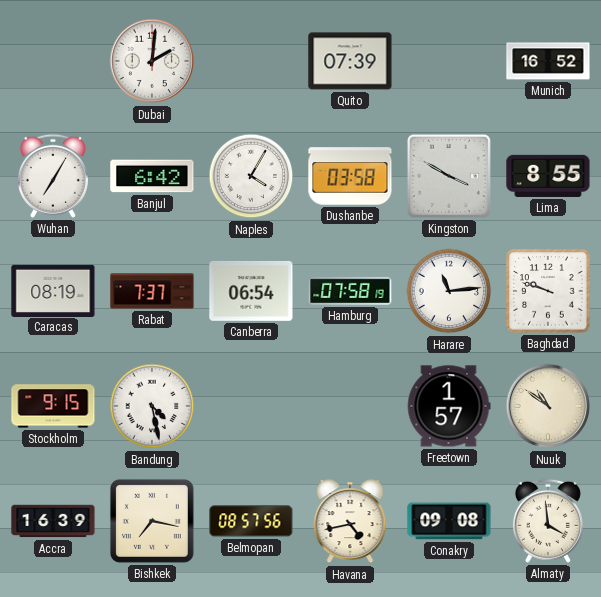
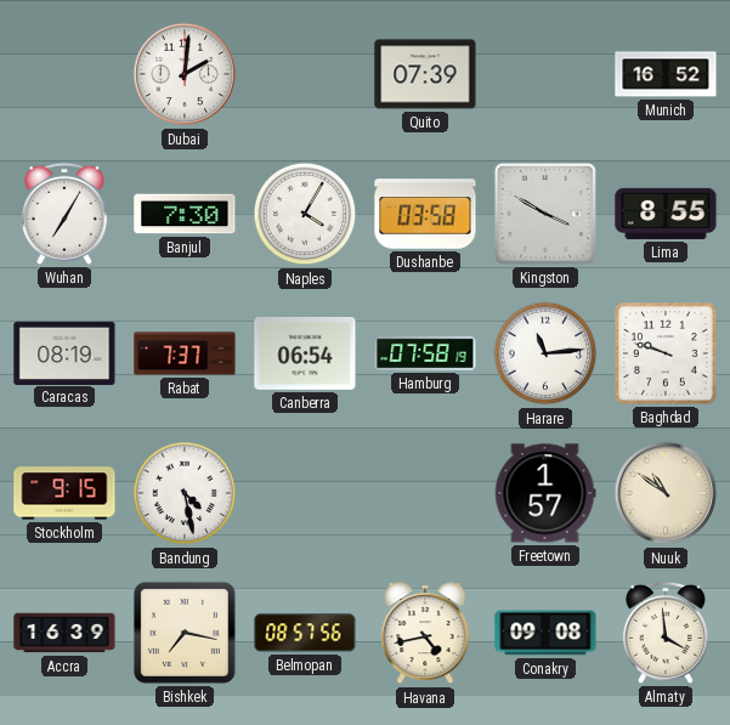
Banjul: 6:42 -> 7:30 (185, 214)
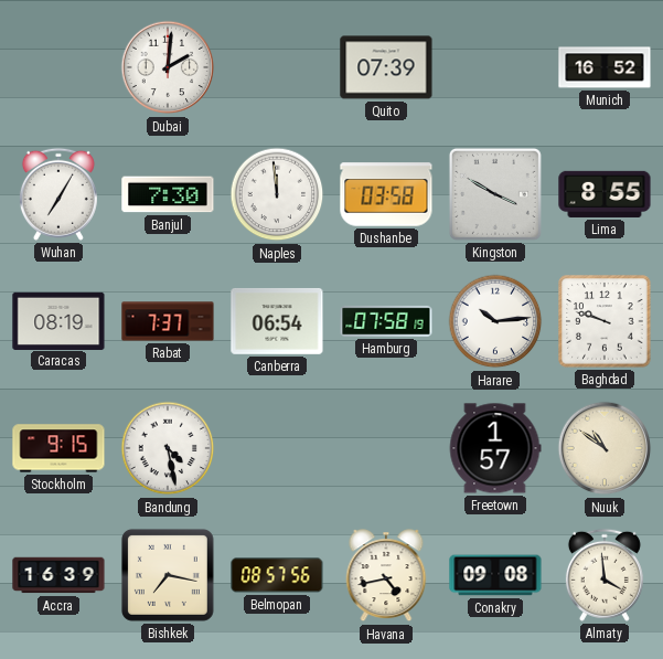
Naples: 4:05 -> 11:59 (277, 194)
Harare: 11:14 -> 10:14 (495, 321)
